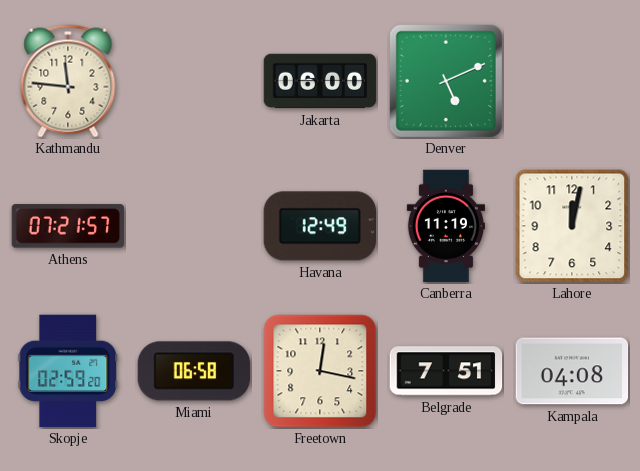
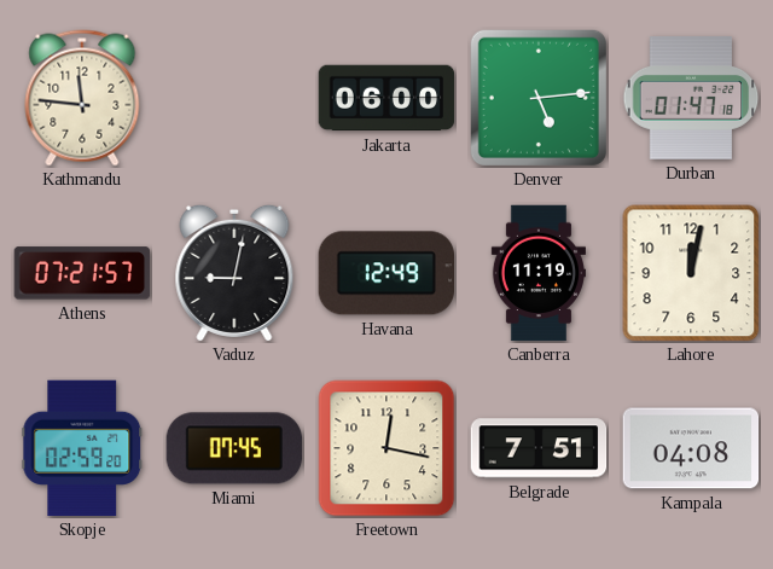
Denver: 5:11 -> 5:14 (539, 98)
Durban: none -> 01:47 (691, 98)
Vaduz: none -> 9:02 (234, 273)
Miami: 06:58 -> 07:45 (234, 448)
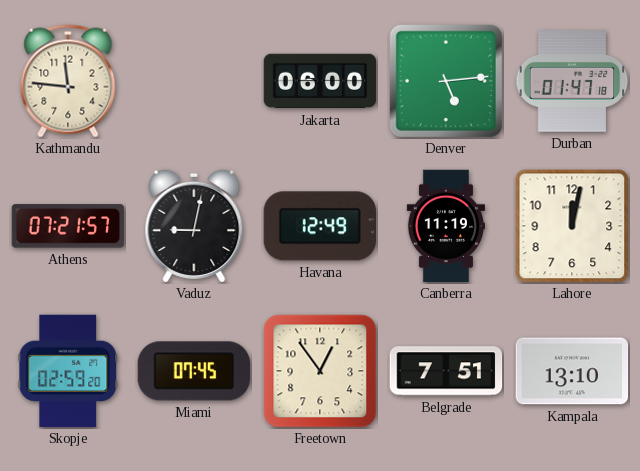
Freetown: 12:17 -> 12:54 (320, 371)
Kampala: 04:08 -> 13:10 (572, 371)
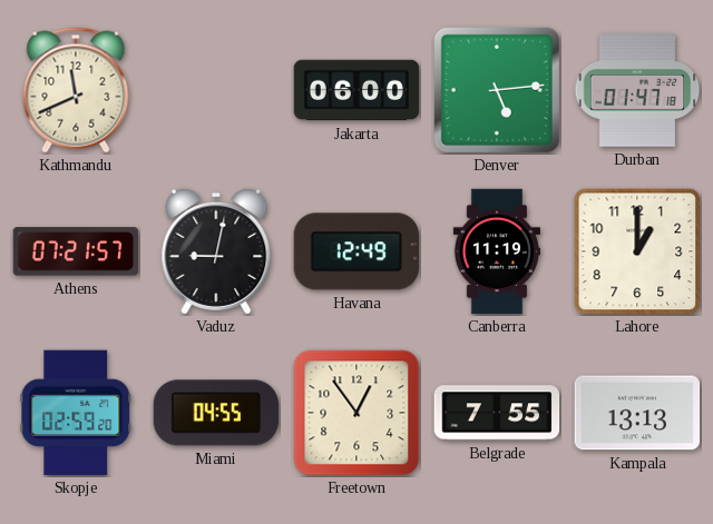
Kathmandu: 11:46 -> 11:41 (76, 90)
Lahore: 12:02 -> 1:00 (637, 251)
Miami: 07:45 -> 04:55 (216, 413)
Belgrade: 7:51 -> 7:55 (497, 413)
Kampala: 13:10 -> 13:13 (637, 413)
